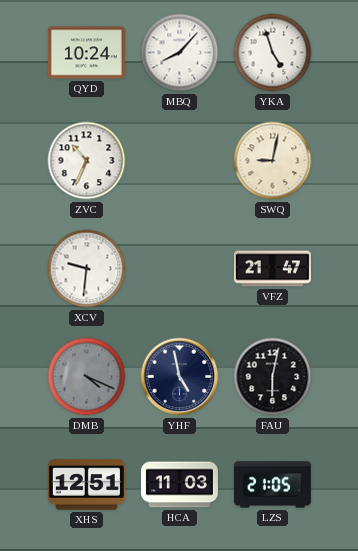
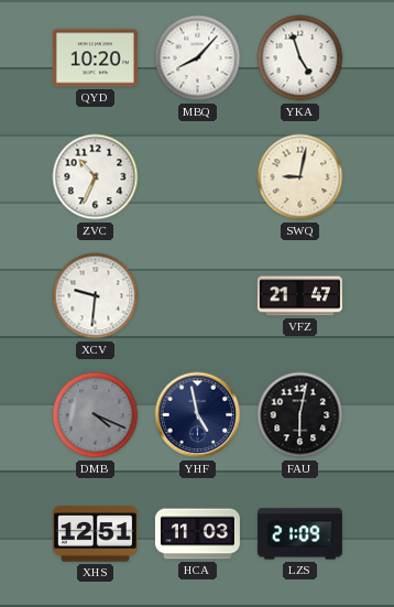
QYD: 10:24 -> 10:20 (95, 58)
LZS: 21:05 -> 21:09 (299, 534)
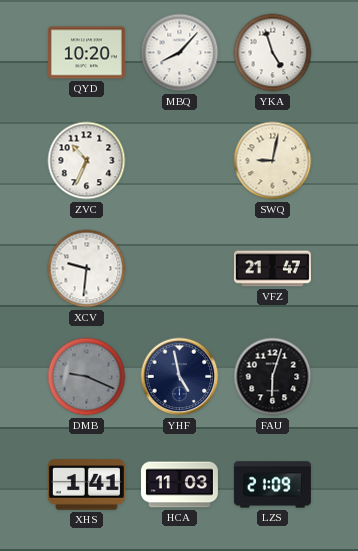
DMB: 4:19 -> 9:19 (87, 377)
FAU: 6:02 -> 6:03 (273, 377)
XHS: 12:51 -> 1:41 (86, 485)
